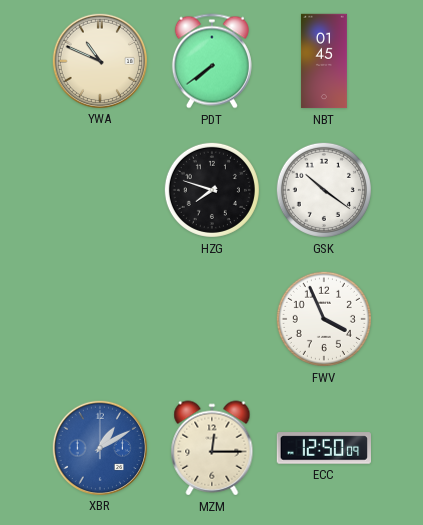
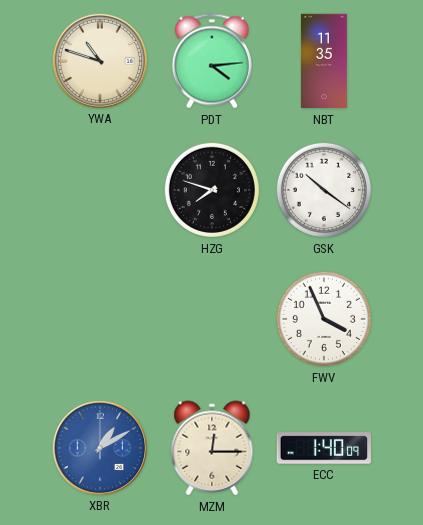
YWA: 10:49 -> 10:48 (99, 60)
PDT: 7:39 -> 4:14 (212, 61)
NBT: 01:45 -> 11:35 (324, 61)
ECC: 12:50 -> 1:40 (323, 448)
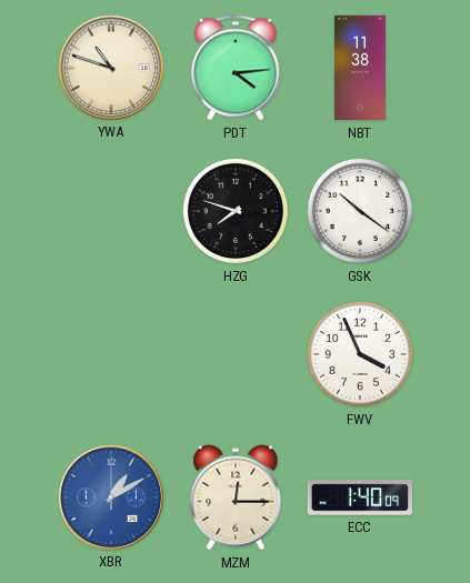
NBT: 11:35 -> 11:38 (360, 68)
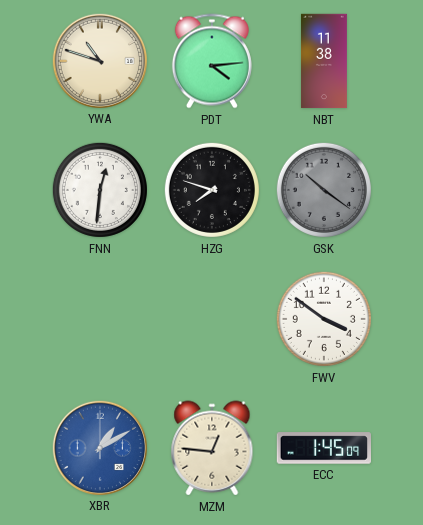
FNN: none -> 12:31 (100, 190)
GSK dial: white -> grey (324, 190)
FWV: 3:56 -> 3:51 (324, 319)
MZM: 12:15 -> 12:46 (212, 448)
ECC: 1:40 -> 1:45 (323, 448)
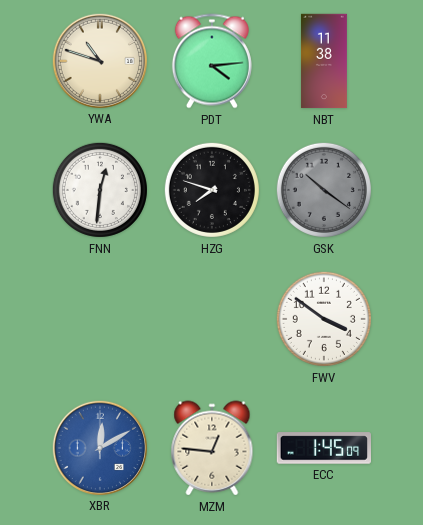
XBR: 1:10 -> 12:10 (99, 447)
